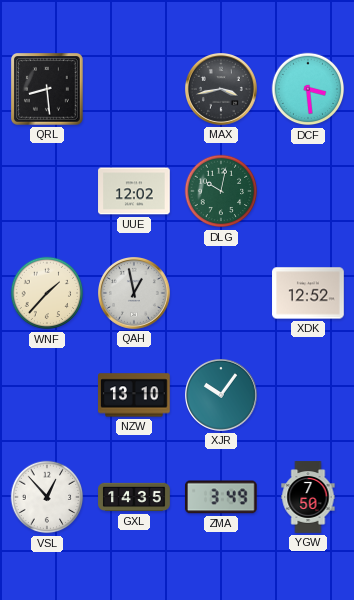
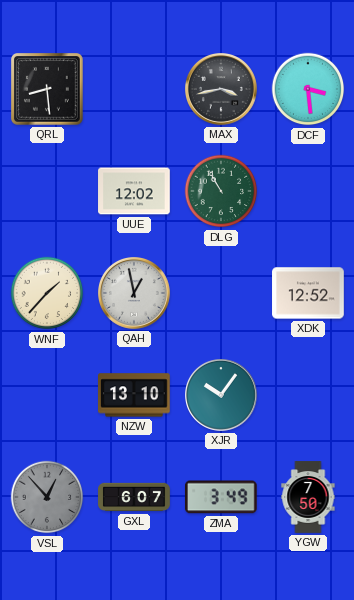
DLG: 10:02 -> 10:55 (221, 191)
VSL dial: white -> grey (47, 497)
GXL: 14:35 -> 6:07 (134, 497)
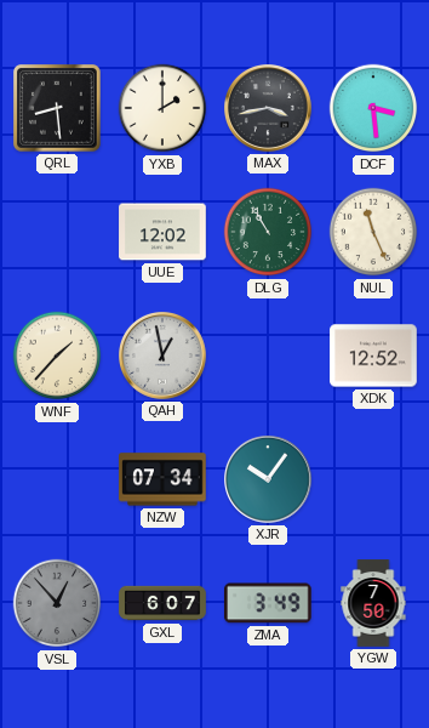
YXB: none -> 2:00 (162, 108)
NUL: none -> 11:26 (373, 232)
NZW: 13:10 -> 07:34 (164, 479)
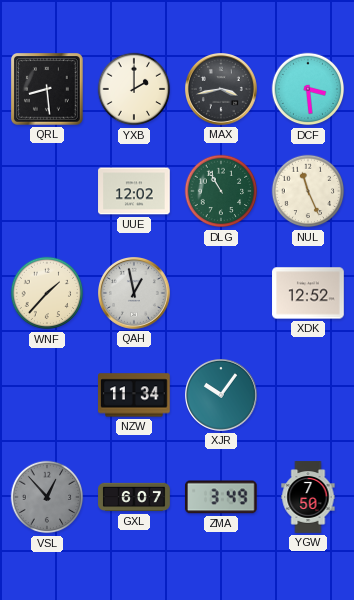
NZW: 07:34 -> 11:34 (135, 395)
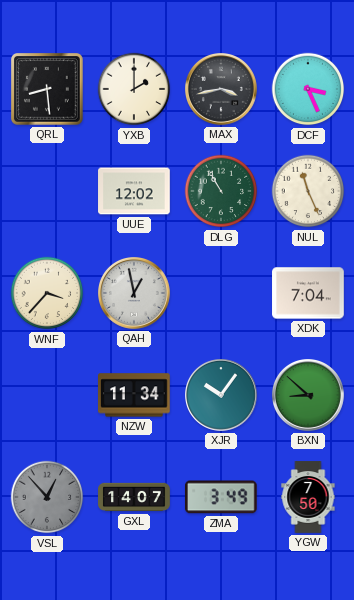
DCF: 3:29 -> 3:26 (308, 89)
WNF: 1:37 -> 3:37 (47, 293)
XDK: 12:52 -> 7:04 (308, 293)
BXN: none -> 8:52 (309, 396)
GXL: 6:07 -> 14:07 (134, 497)
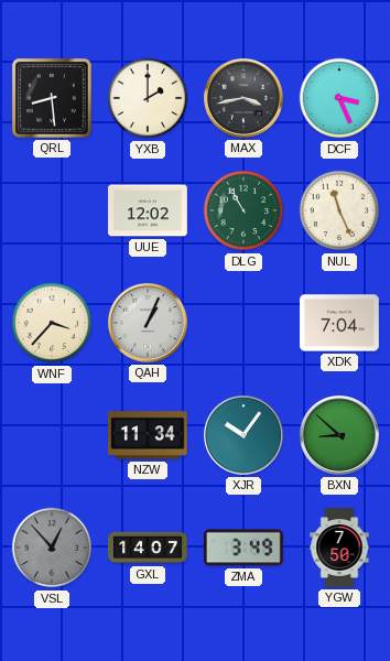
QAH: 12:58 -> 1:04 (149, 324)
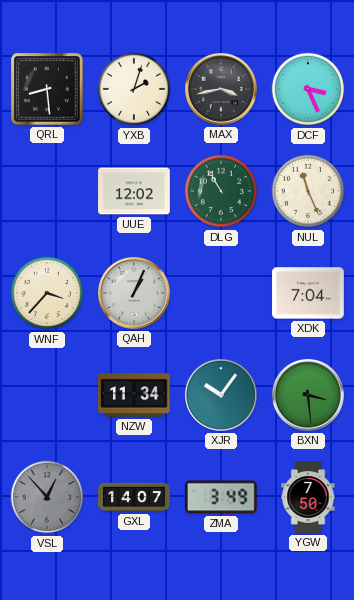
YXB: 2:00 -> 2:03 (134, 89)
BXN: 8:52 -> 3:29 (309, 396)
